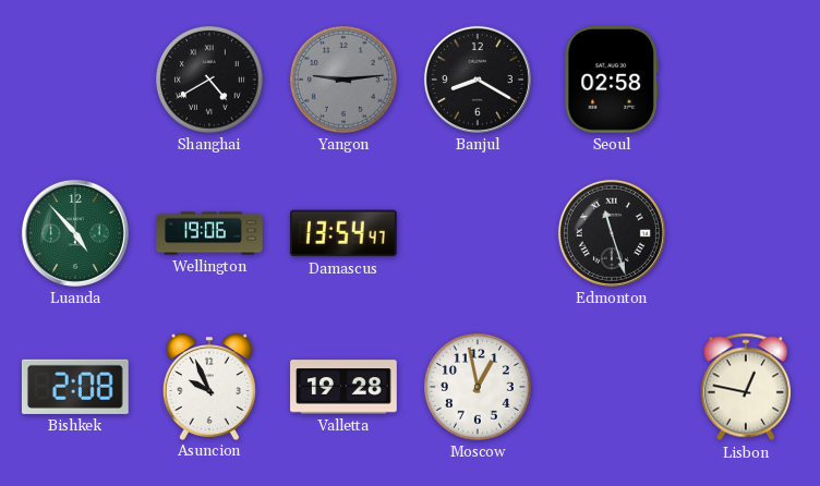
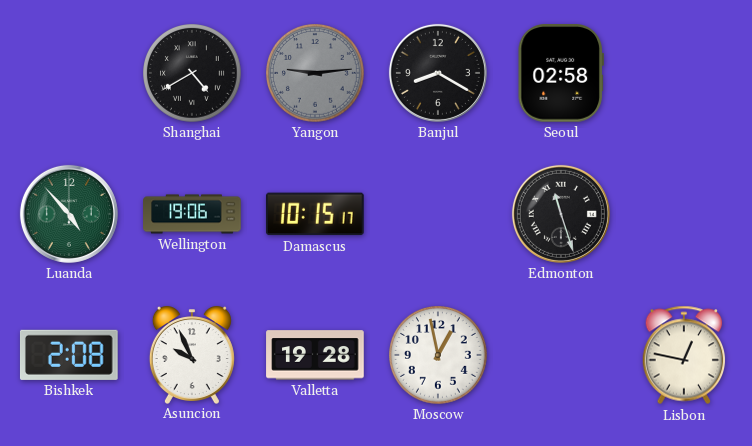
Damascus: 13:54 -> 10:15 (315, 214)
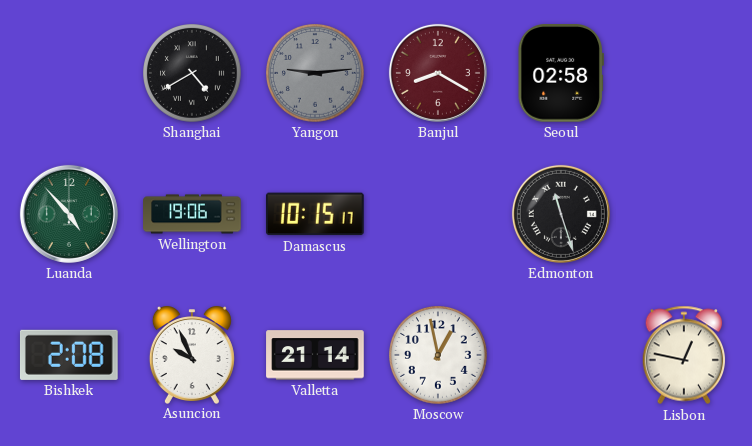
Banjul dial: black -> burgundy (438, 73)
Valletta: 19:28 -> 21:14 (315, 355)
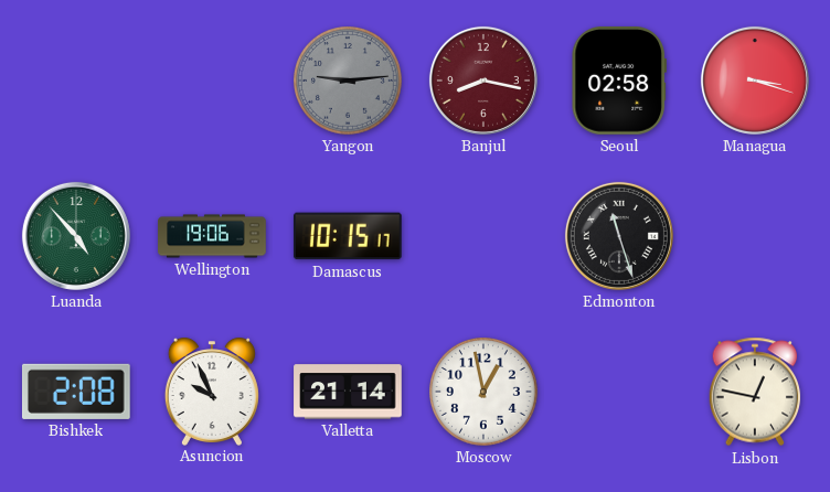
Shanghai: 4:40 -> none (193, 74)
Banjul: 8:20 -> 8:17 (483, 81)
Managua: none -> 3:18 (755, 81)
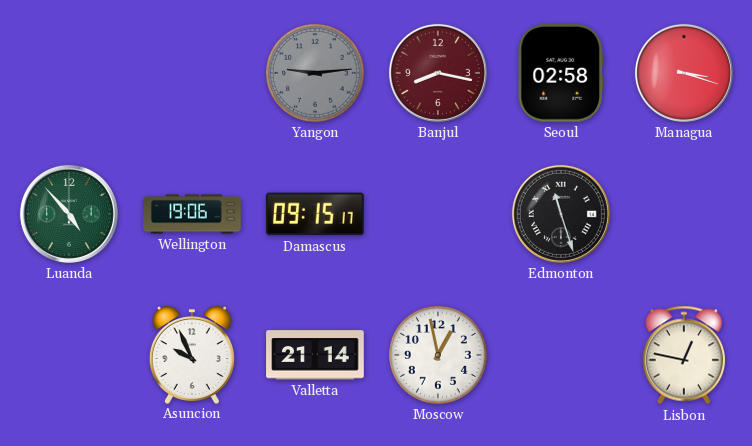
Damascus: 10:15 -> 09:15 (315, 214)
Bishkek: 2:08 -> none (76, 392)
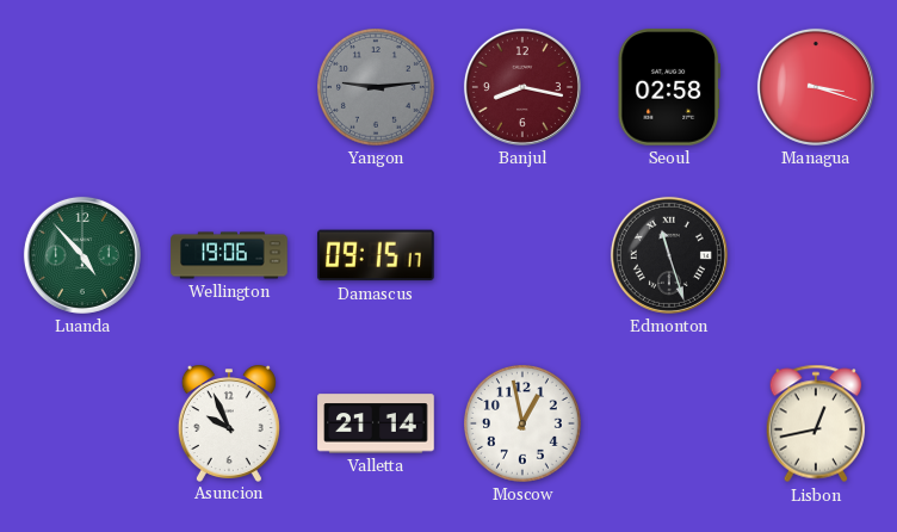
Lisbon: 12:47 -> 12:43 (816, 423)
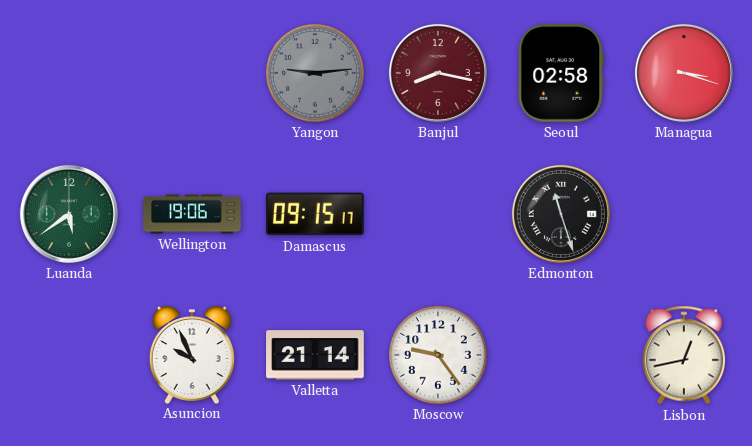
Luanda: 4:53 -> 5:39 (69, 214)
Moscow: 12:58 -> 9:24 (439, 356)
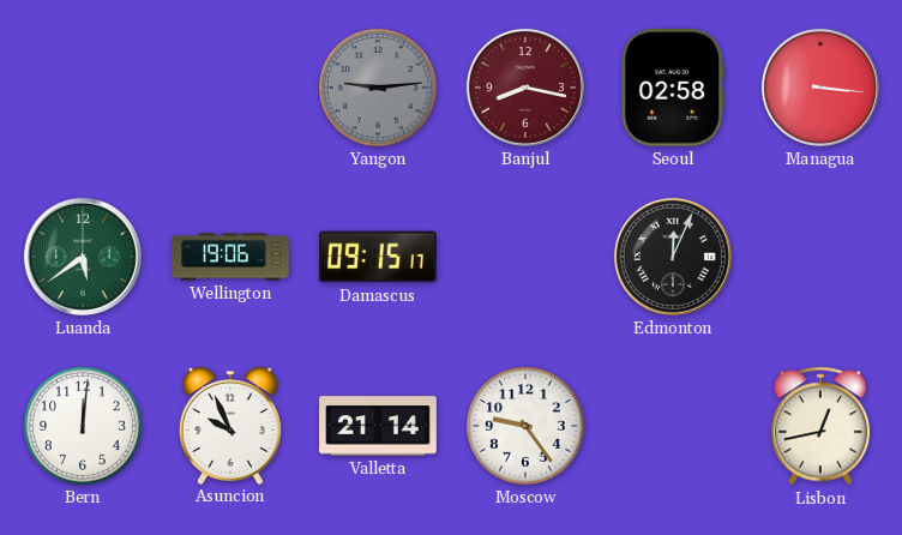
Managua: 3:18 -> 3:16 (820, 88)
Edmonton: 11:27 -> 12:04 (673, 257)
Bern: none -> 12:01 (84, 427)
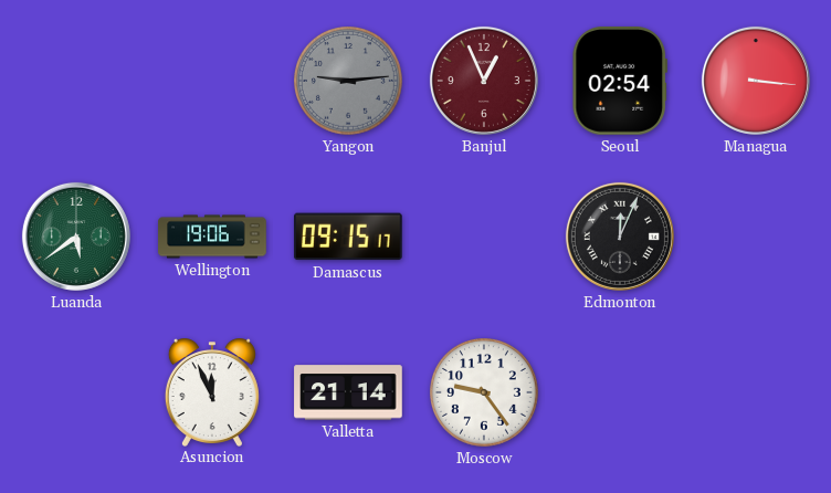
Banjul: 8:17 -> 12:56 (484, 81)
Seoul: 02:58 -> 02:54 (620, 82)
Bern: 12:01 -> none (84, 427)
Asuncion: 9:56 -> 11:56 (212, 392)
Lisbon: 12:43 -> none (820, 426)
